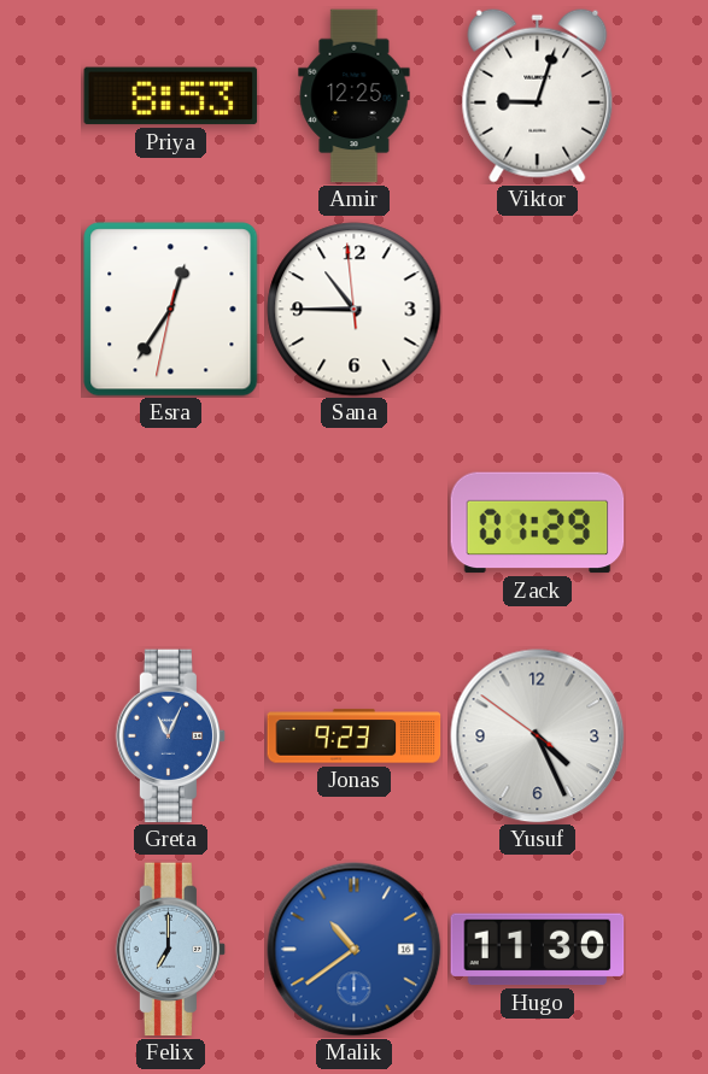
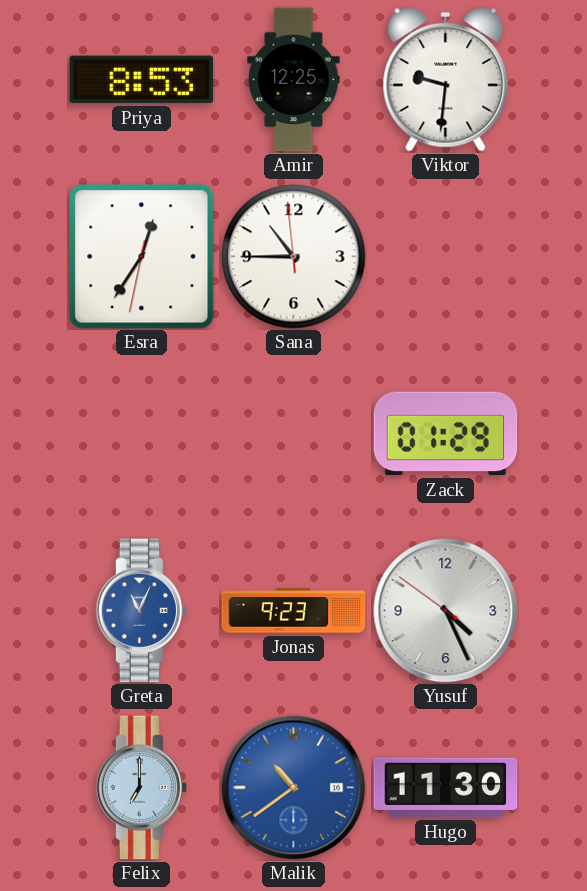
Viktor: 9:03 -> 9:31 (446, 79)
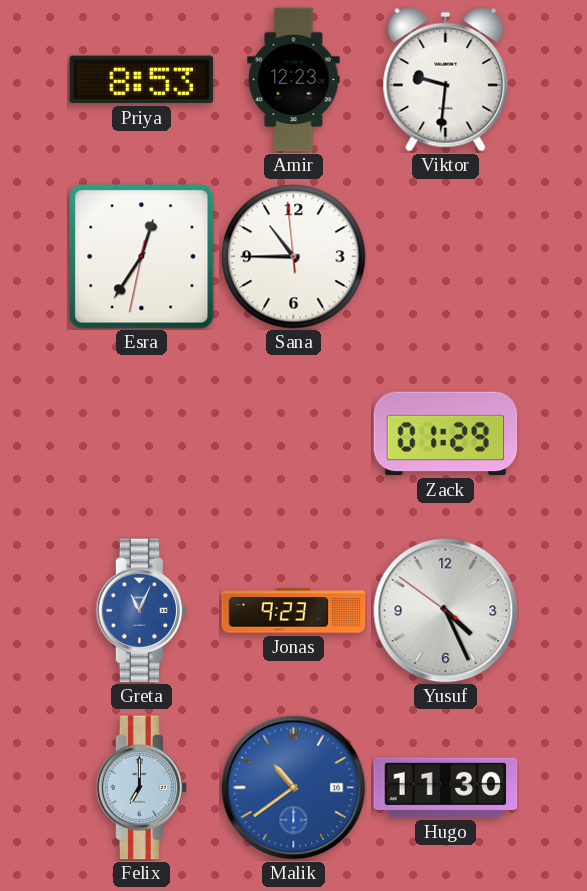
Amir: 12:25 -> 12:23 (294, 80)
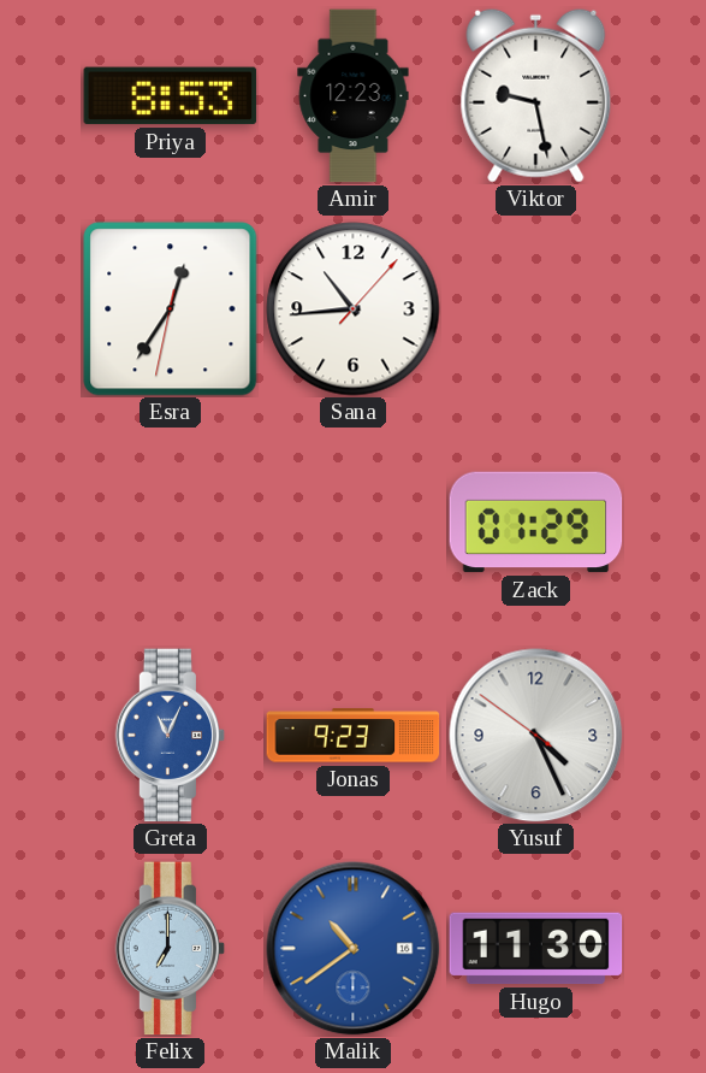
Viktor: 9:31 -> 9:28 (536, 95)
Sana: 10:44:59 -> 10:44:07 (354, 309)
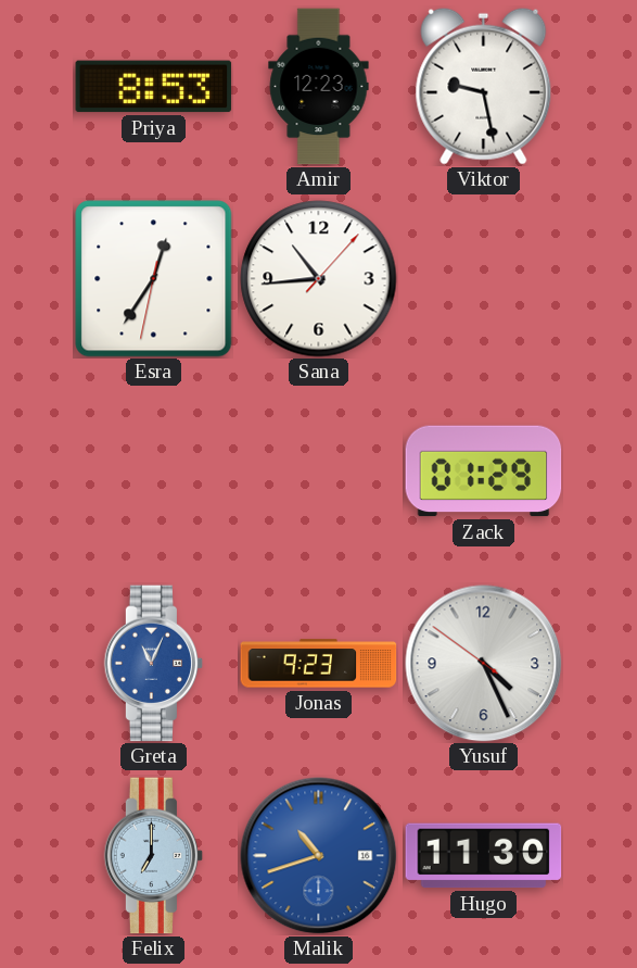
Malik: 10:39 -> 10:42 (319, 856)
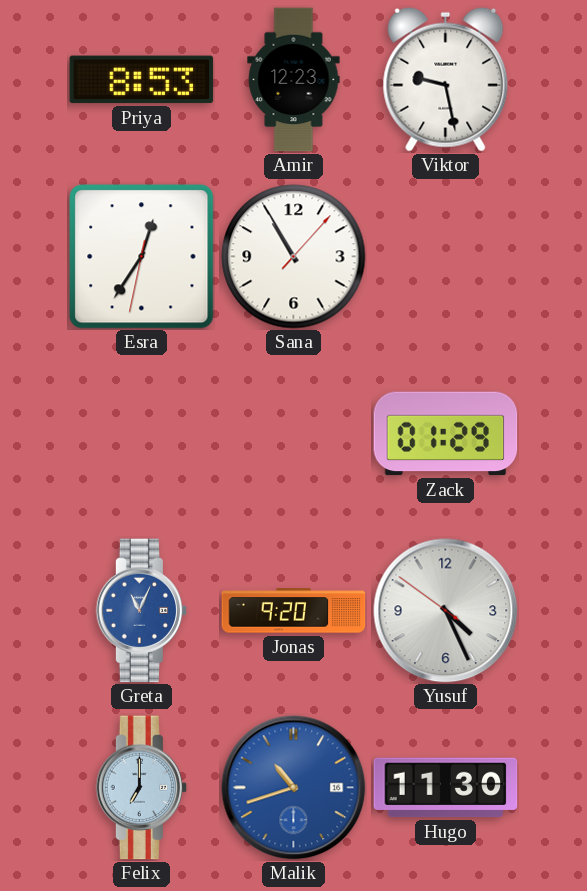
Sana: 10:44 -> 10:55 (294, 257)
Jonas: 9:23 -> 9:20 (294, 611)
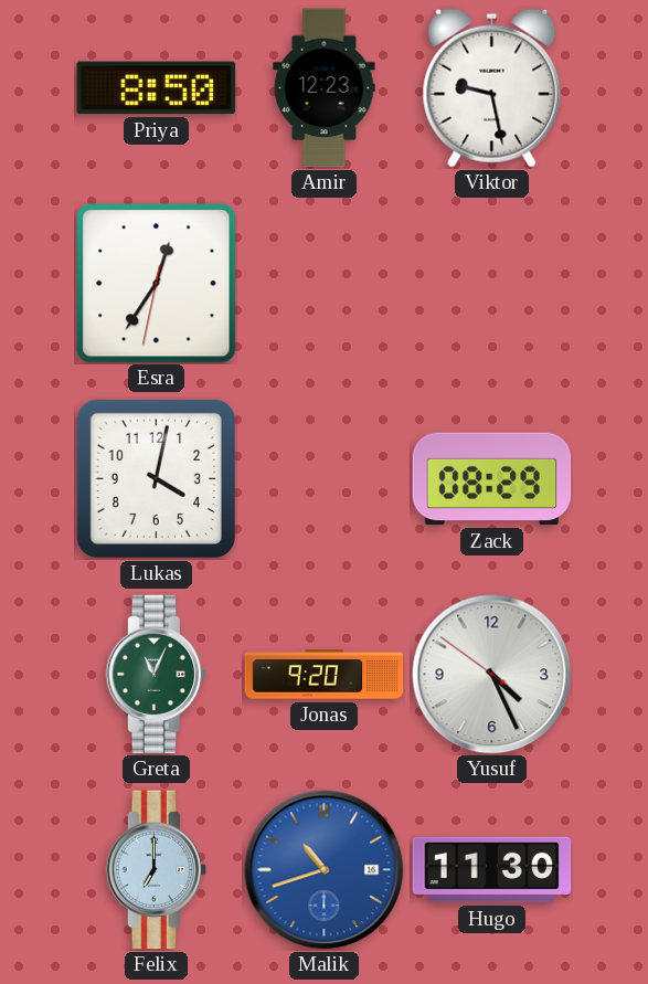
Priya: 8:53 -> 8:50 (157, 88)
Sana: 10:55 -> none (294, 257)
Lukas: none -> 4:02 (156, 478)
Zack: 01:29 -> 08:29 (492, 479)
Greta dial: blue -> green (157, 675)
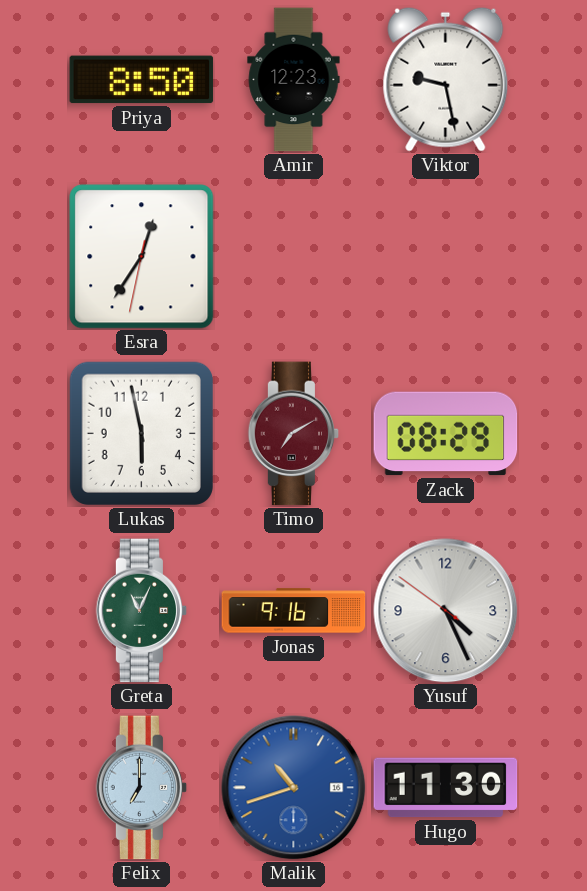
Lukas: 4:02 -> 5:58 (141, 433)
Timo: none -> 7:10 (294, 434)
Jonas: 9:20 -> 9:16 (294, 611)
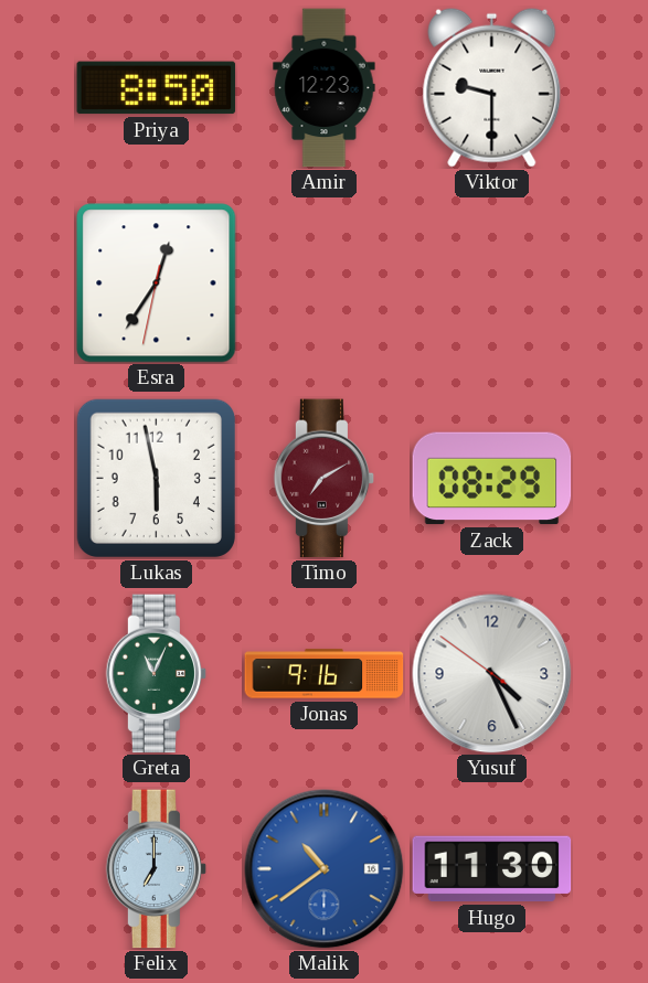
Viktor: 9:28 -> 9:30 (492, 87)
Malik: 10:42 -> 10:39 (325, 869)
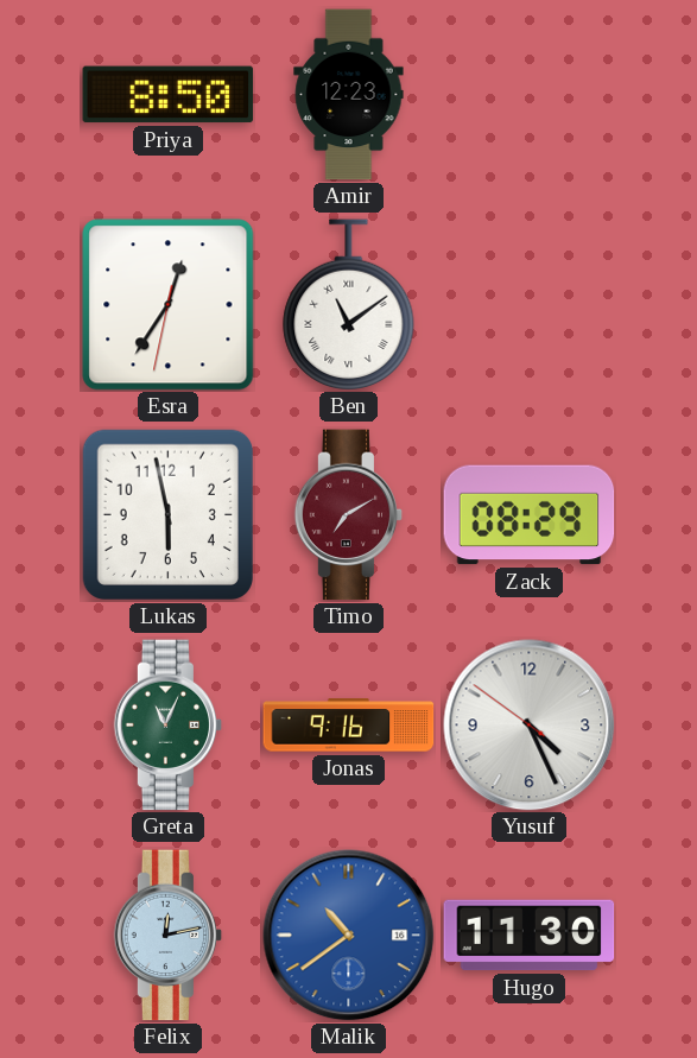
Viktor: 9:30 -> none (492, 87)
Ben: none -> 11:09 (349, 304)
Felix: 7:00 -> 12:13 (169, 936)
